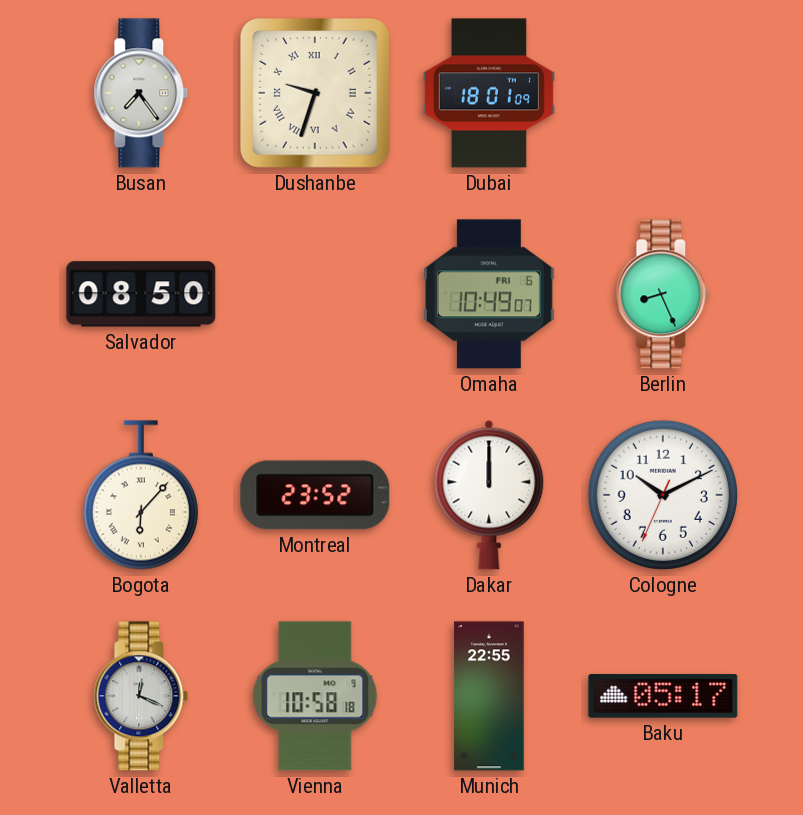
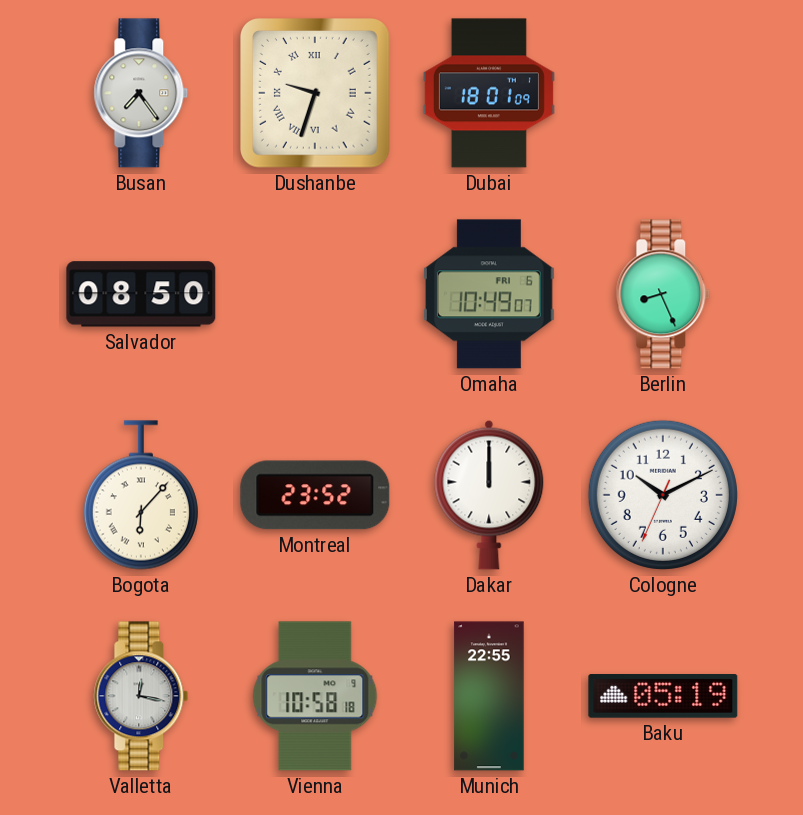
Valletta: 12:19 -> 12:17 (141, 696)
Baku: 05:17 -> 05:19 (663, 697)
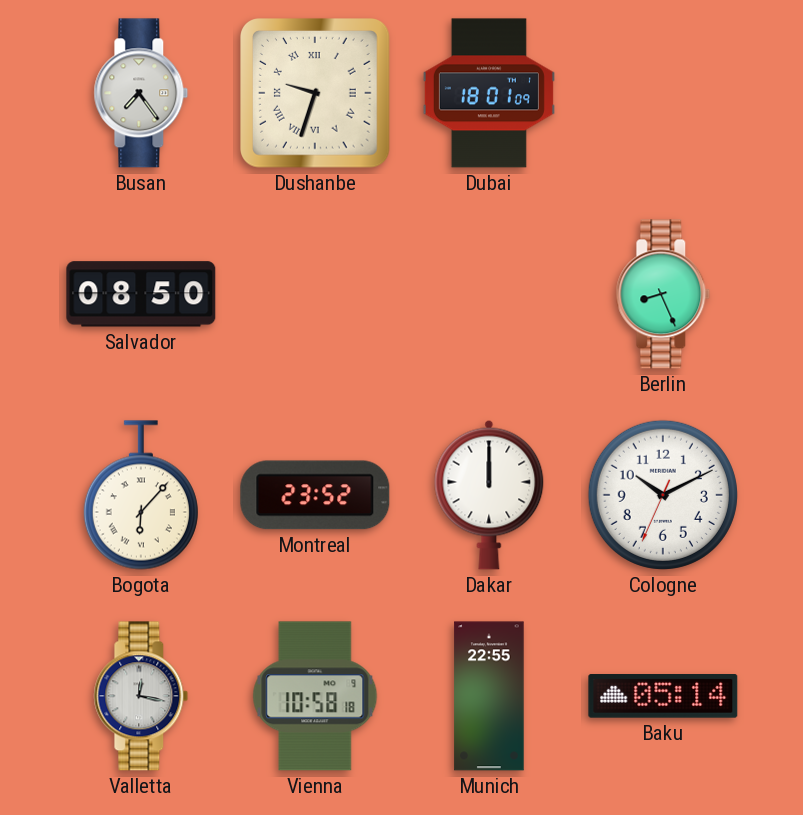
Omaha: 10:49 -> none (489, 294)
Baku: 05:19 -> 05:14 (663, 697)
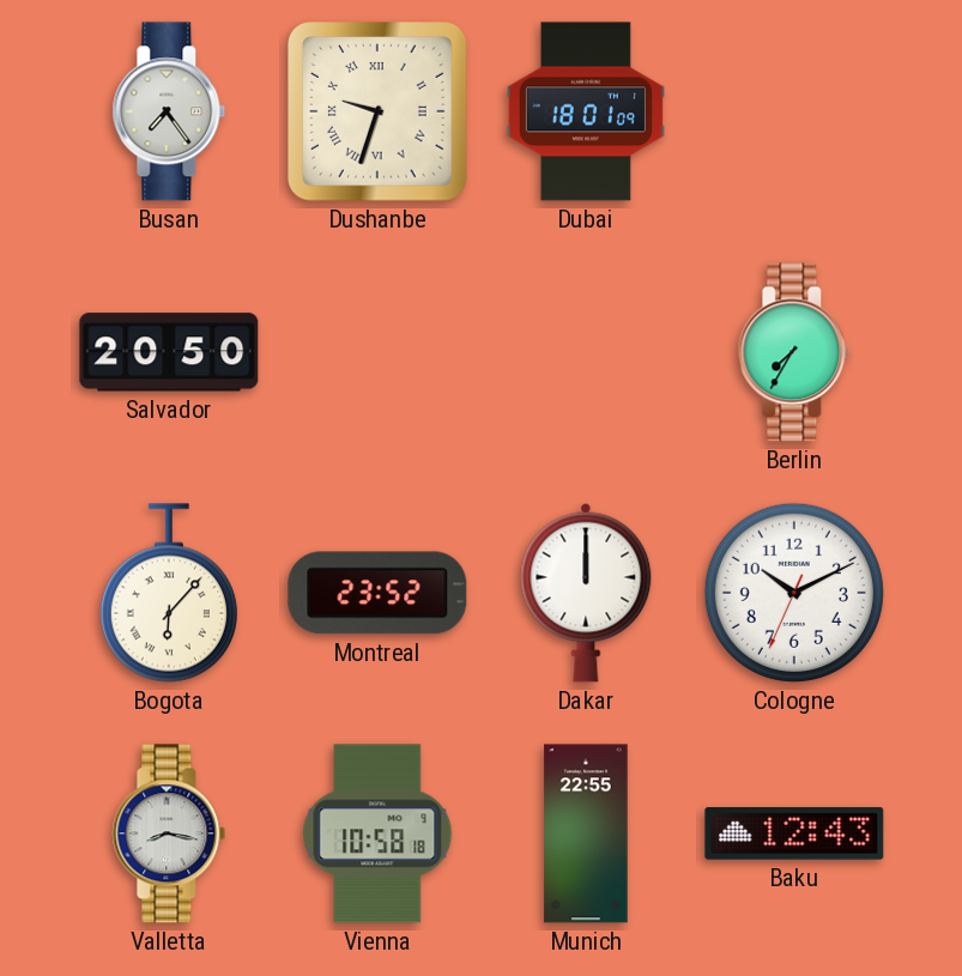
Salvador: 08:50 -> 20:50 (169, 352)
Berlin: 8:26 -> 7:35 (794, 352)
Valletta: 12:17 -> 8:17 (169, 833)
Baku: 05:14 -> 12:43 (794, 835)
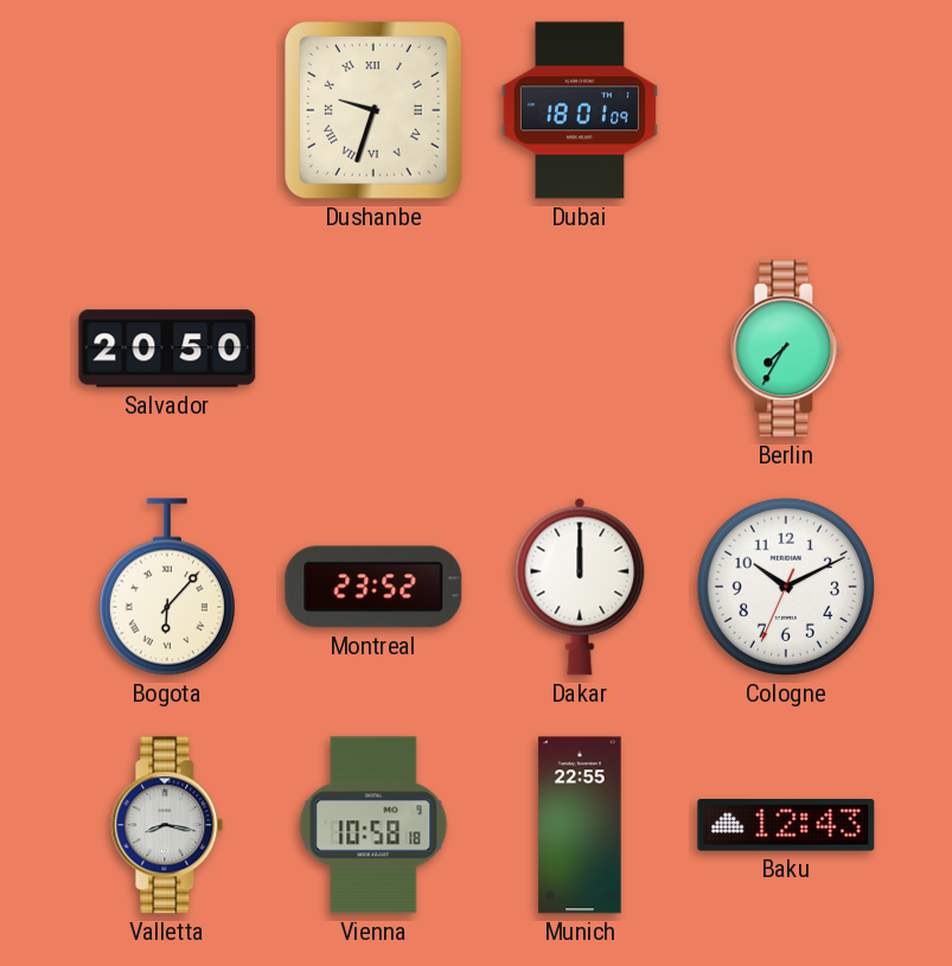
Busan: 7:24 -> none (169, 111)
